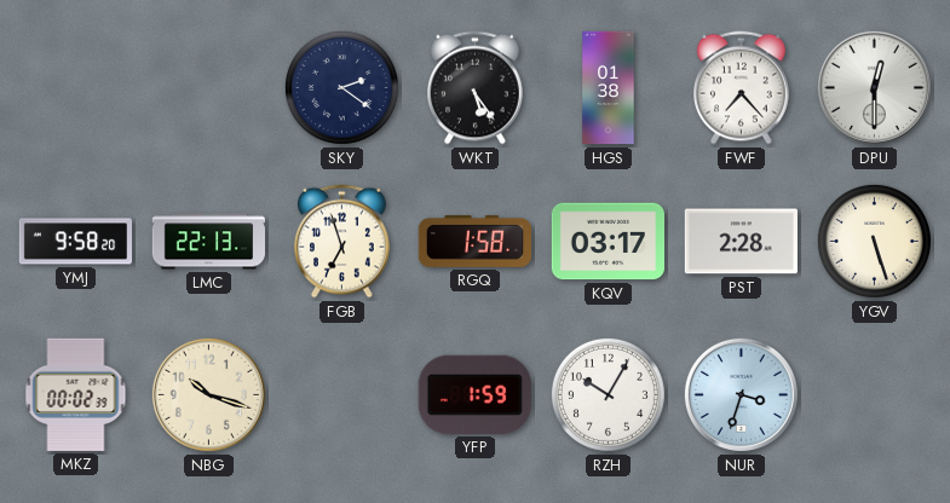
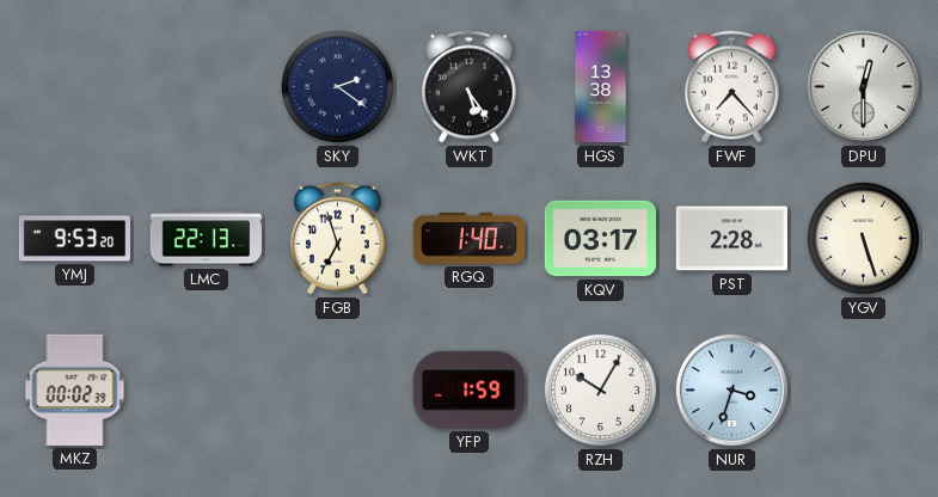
HGS: 01:38 -> 13:38 (601, 87)
YMJ: 9:58 -> 9:53 (74, 239)
RGQ: 1:58 -> 1:40 (468, 239)
NBG: 10:18 -> none (208, 394)
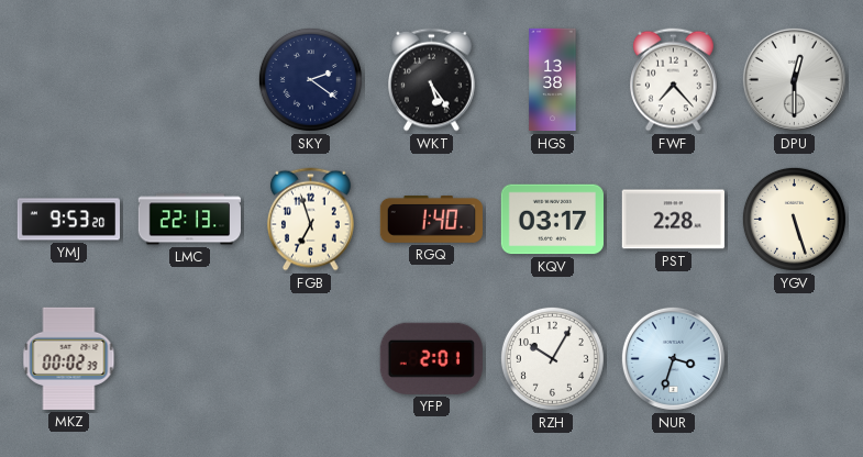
YFP: 1:59 -> 2:01 (431, 358)
